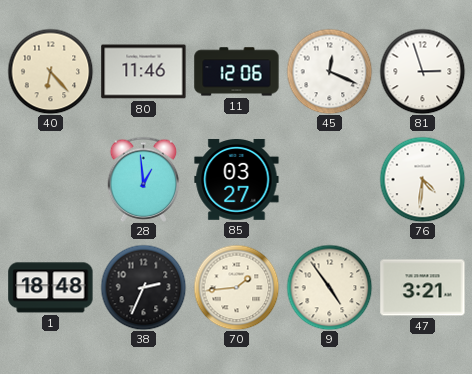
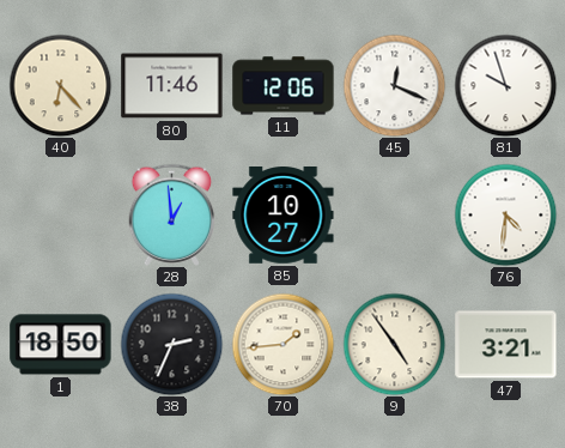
81: 2:57 -> 9:57 (505, 85)
85: 03:27 -> 10:27 (284, 216)
1: 18:48 -> 18:50 (61, 345)
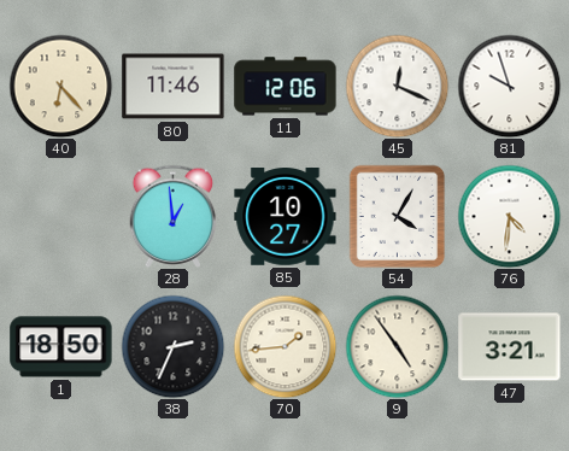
54: none -> 4:05 (398, 216)
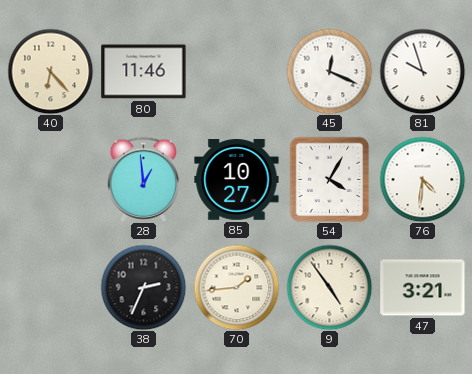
11: 12:06 -> none (286, 87)
1: 18:50 -> none (61, 347)
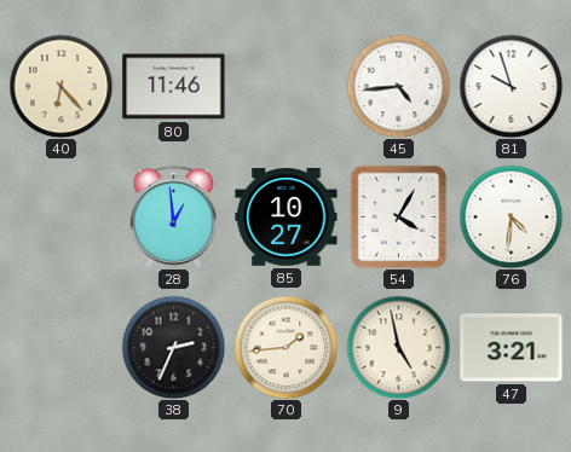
45: 12:19 -> 4:44 (398, 86)
9: 4:54 -> 4:58 (398, 347)
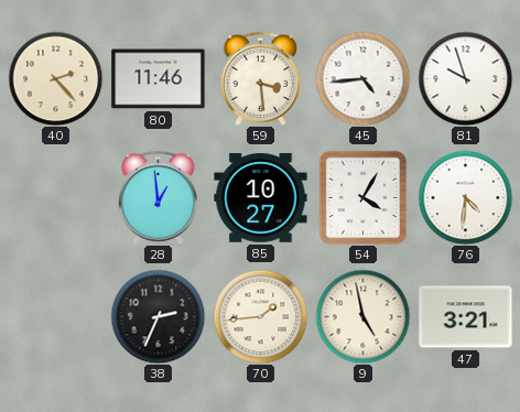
40: 6:23 -> 2:23 (55, 78)
59: none -> 3:29 (261, 78)
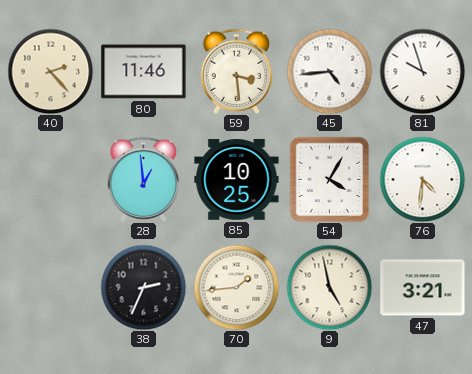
85: 10:27 -> 10:25 (237, 180)
